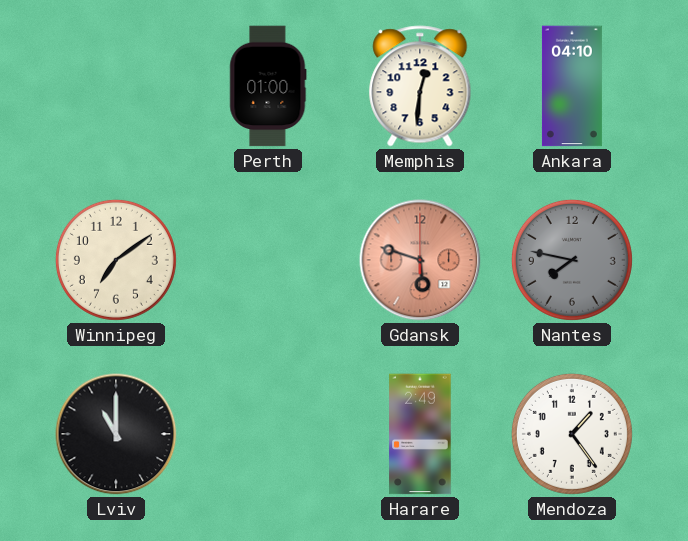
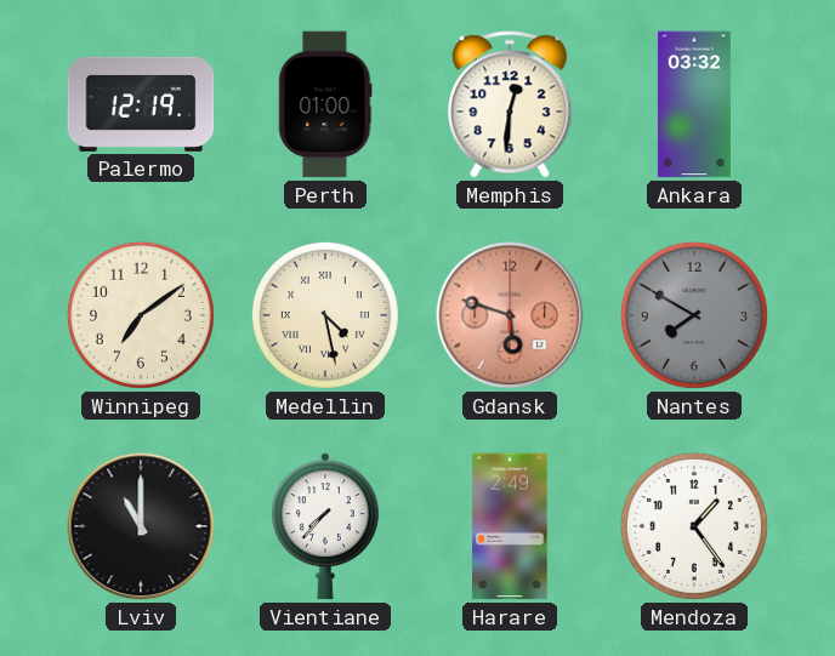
Palermo: none -> 12:19 (141, 104)
Ankara: 04:10 -> 03:32 (694, 104)
Medellin: none -> 4:28 (325, 315)
Nantes: 7:47 -> 7:50 (694, 315)
Vientiane: none -> 7:37 (325, 526)
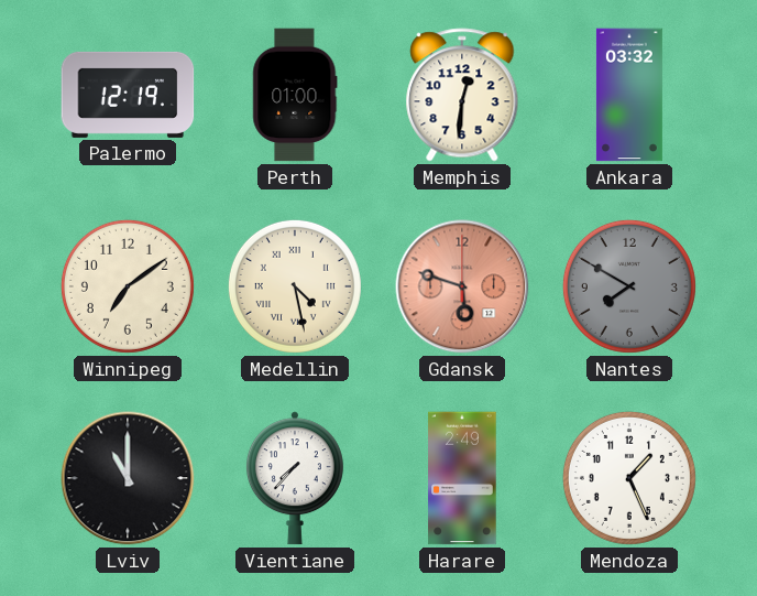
Mendoza: 1:24 -> 1:26 (629, 478)
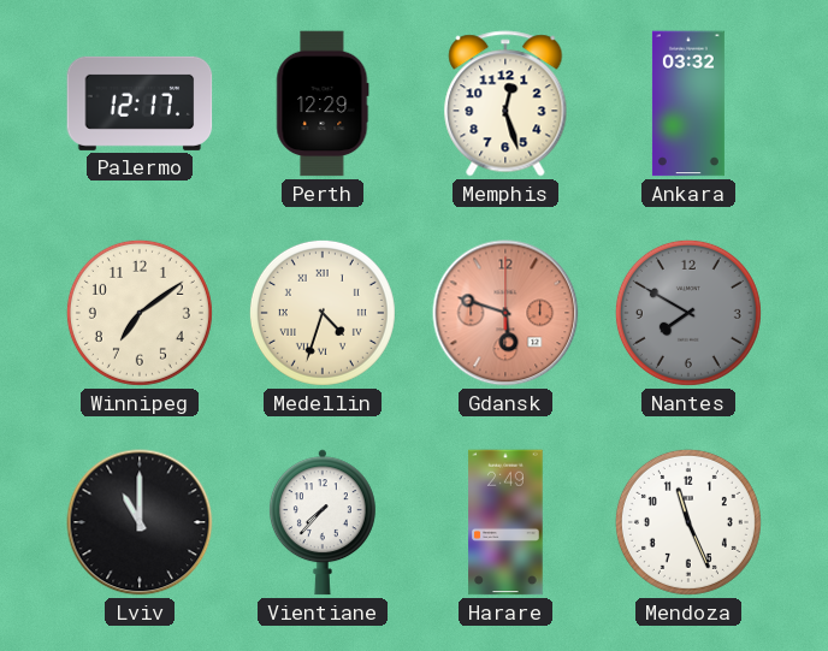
Palermo: 12:19 -> 12:17 (140, 103)
Perth: 01:00 -> 12:29 (323, 103)
Memphis: 12:31 -> 12:27 (505, 103)
Medellin: 4:28 -> 4:33 (323, 313)
Mendoza: 1:26 -> 11:26 (688, 522)
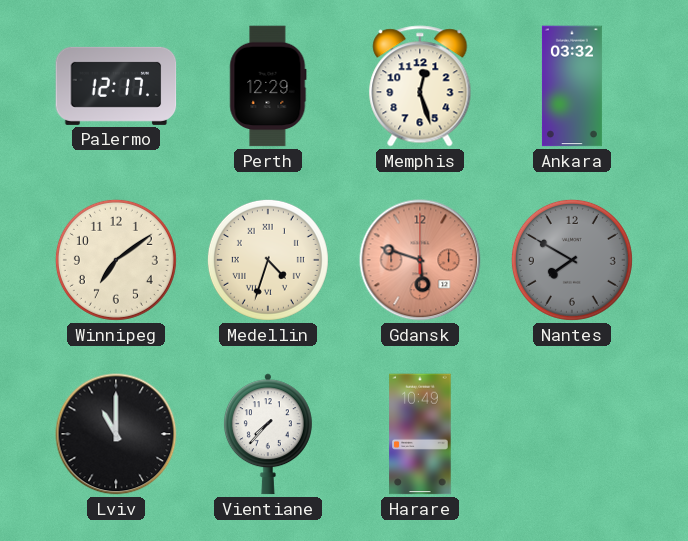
Harare: 2:49 -> 10:49 (420, 434)
Mendoza: 11:26 -> none (688, 522)
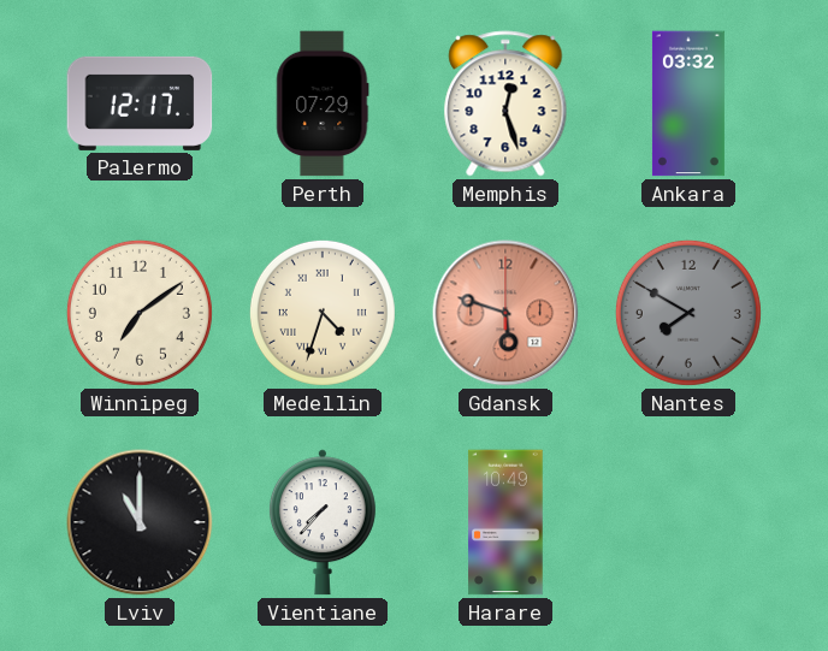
Perth: 12:29 -> 07:29 (323, 103)
